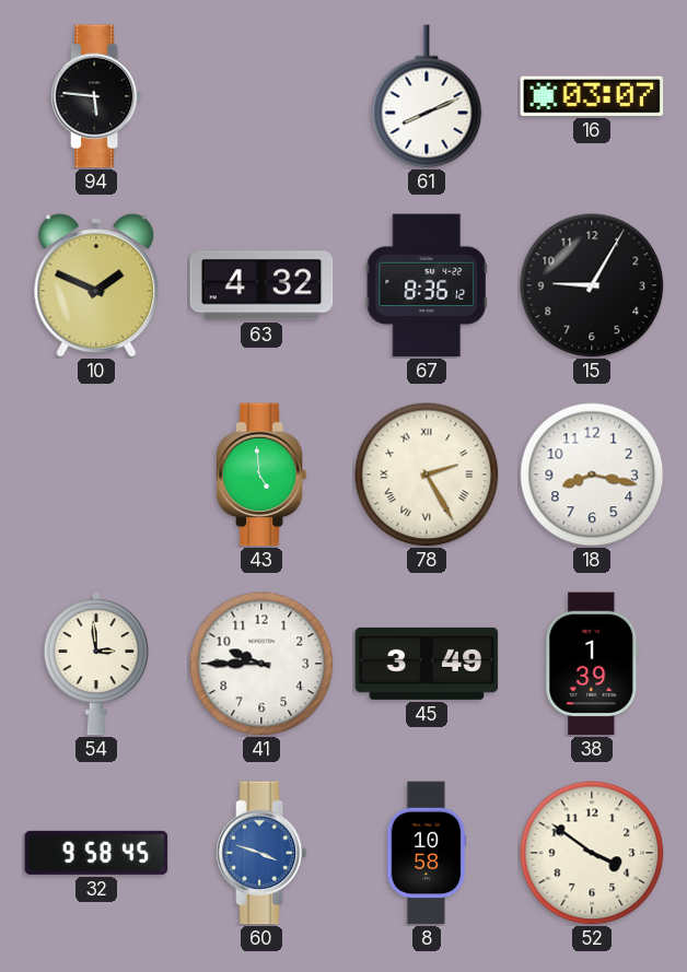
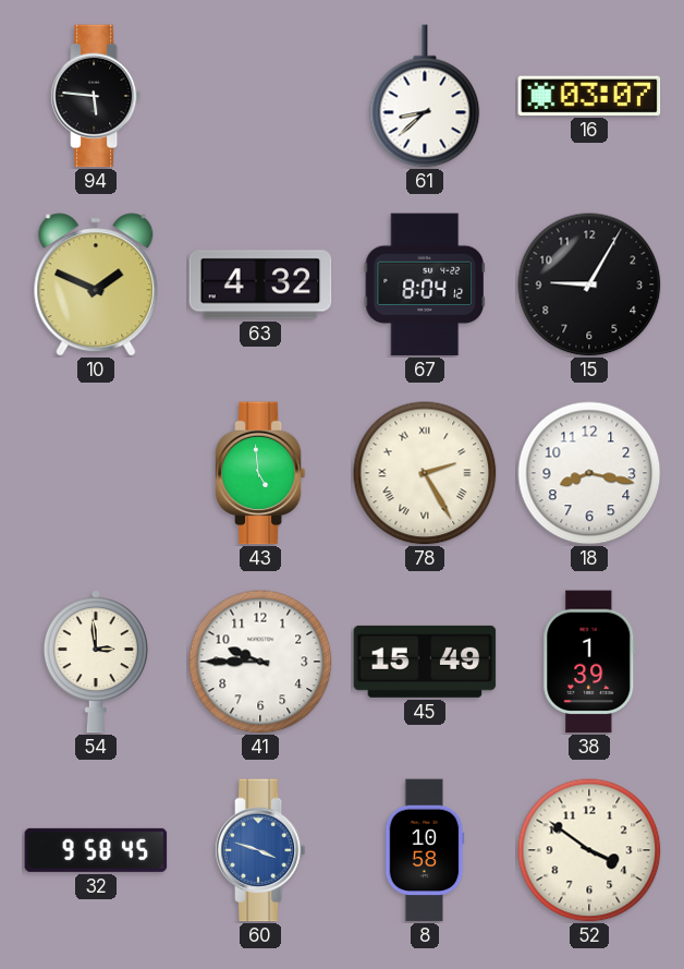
61: 8:11 -> 8:38 (425, 96)
67: 8:36 -> 8:04 (425, 284)
45: 3:49 -> 15:49 (425, 662)
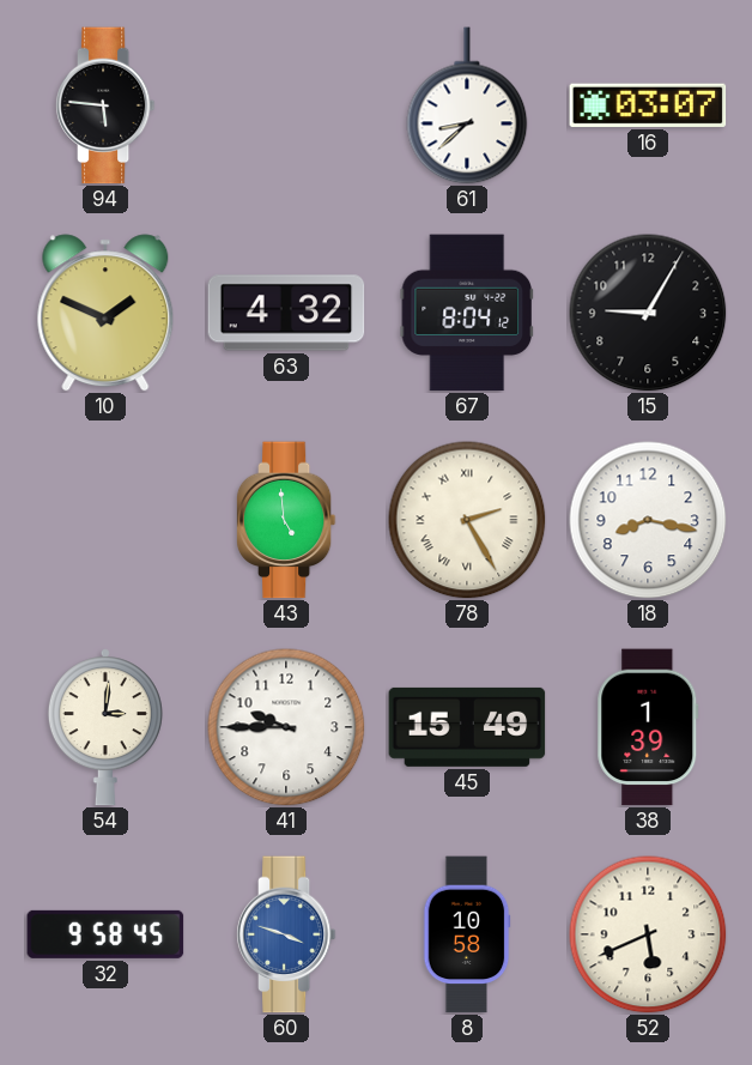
54: 2:59 -> 3:01 (105, 727)
52: 3:51 -> 5:41 (648, 934)
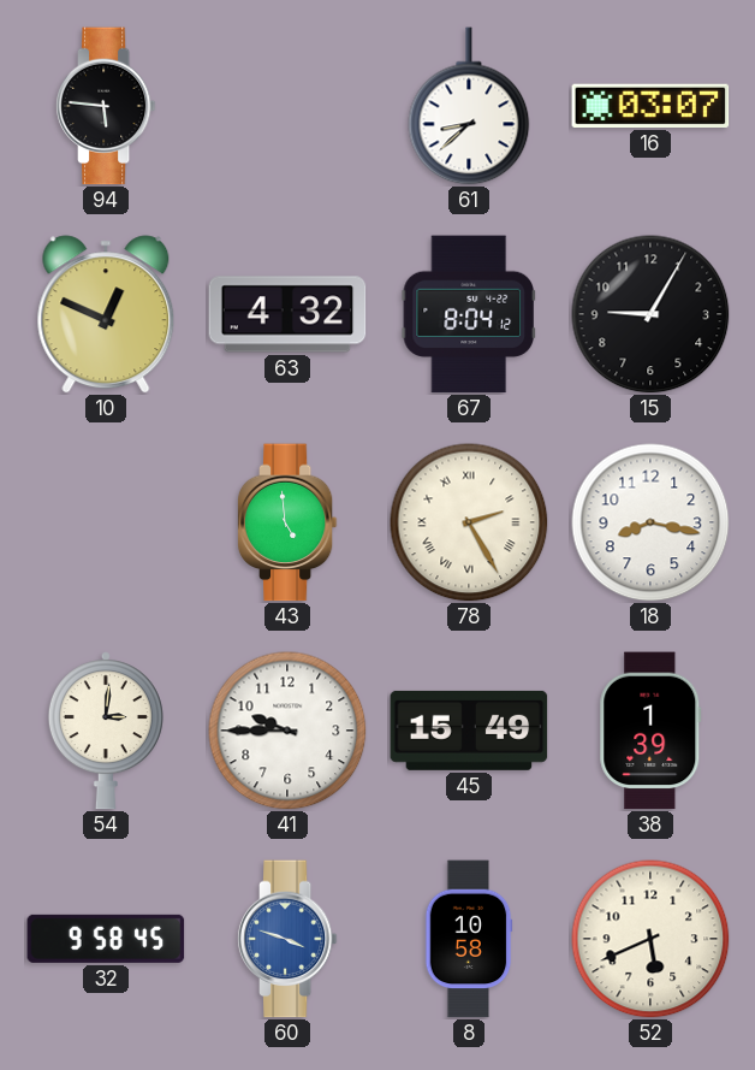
10: 1:49 -> 12:49 (106, 314)
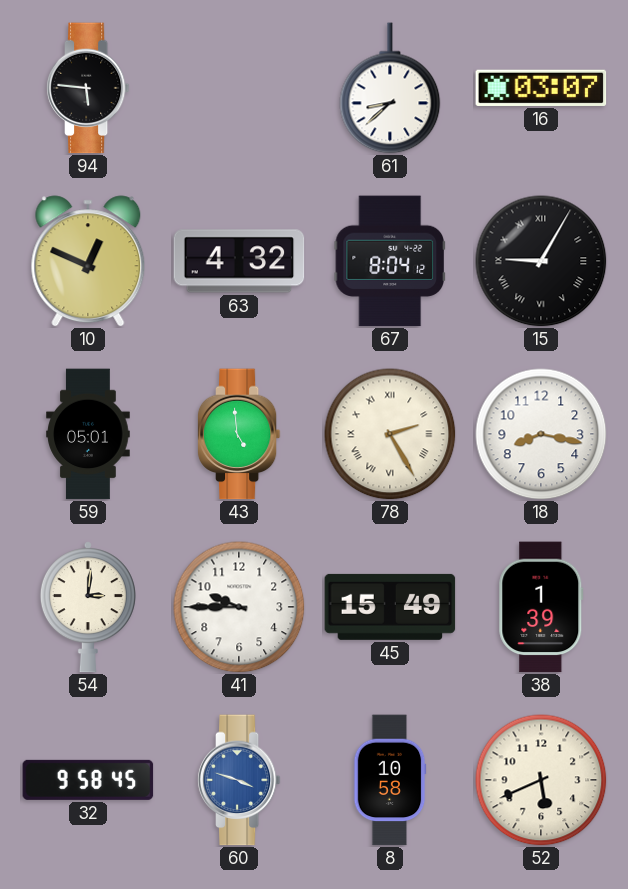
15 numerals: Arabic -> Roman (541, 261)
59: none -> 05:01 (88, 434)
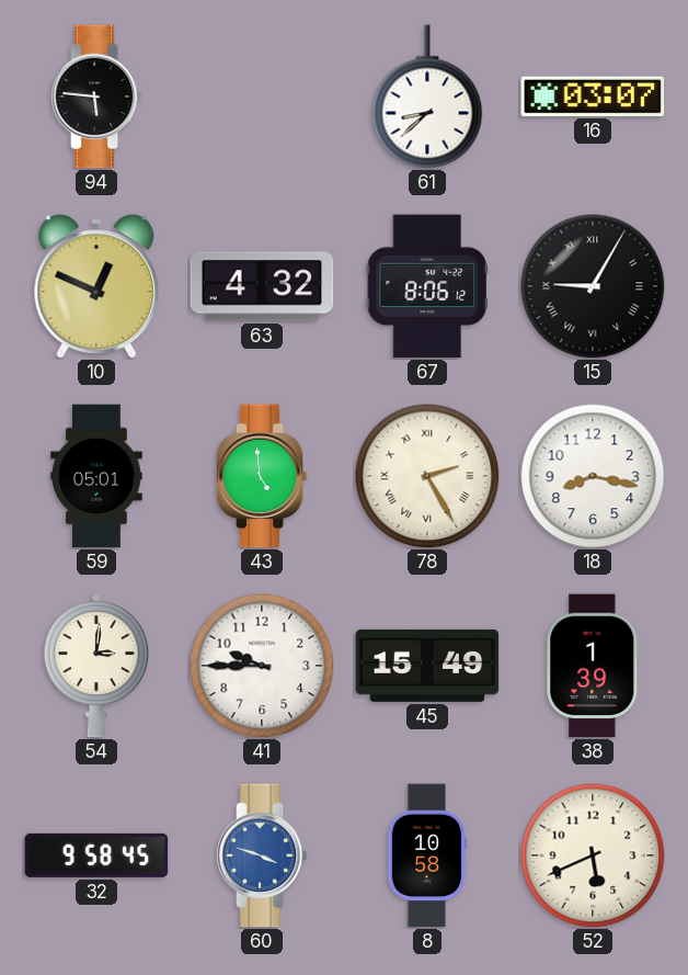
67: 8:04 -> 8:06 (427, 286)
